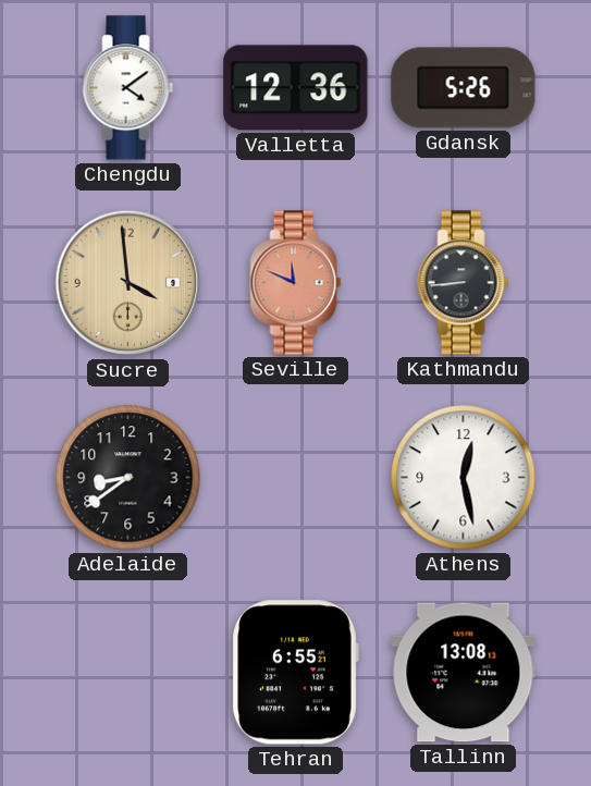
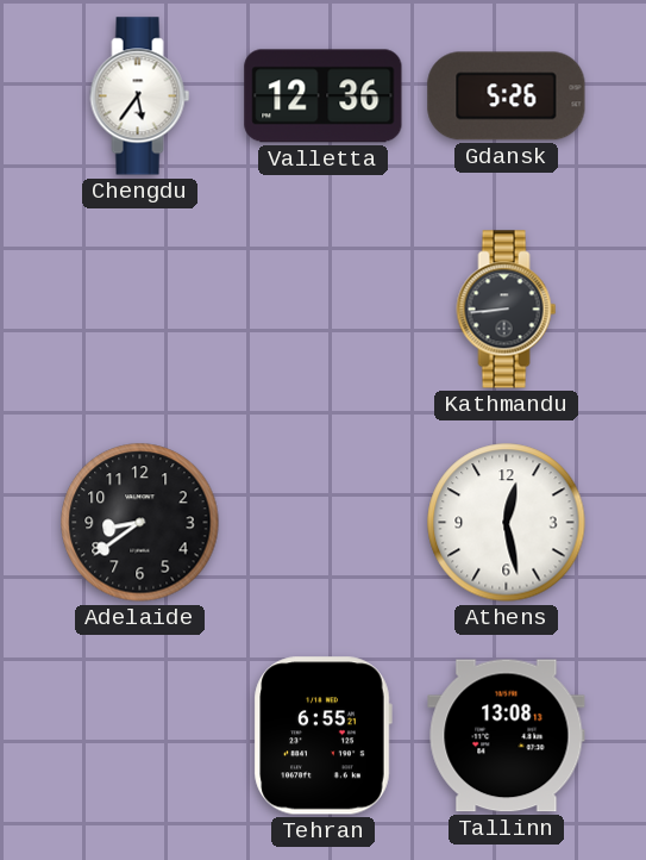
Chengdu: 4:09 -> 5:36 (140, 96)
Sucre: 3:59 -> none (128, 283)
Seville: 11:49 -> none (296, 283)
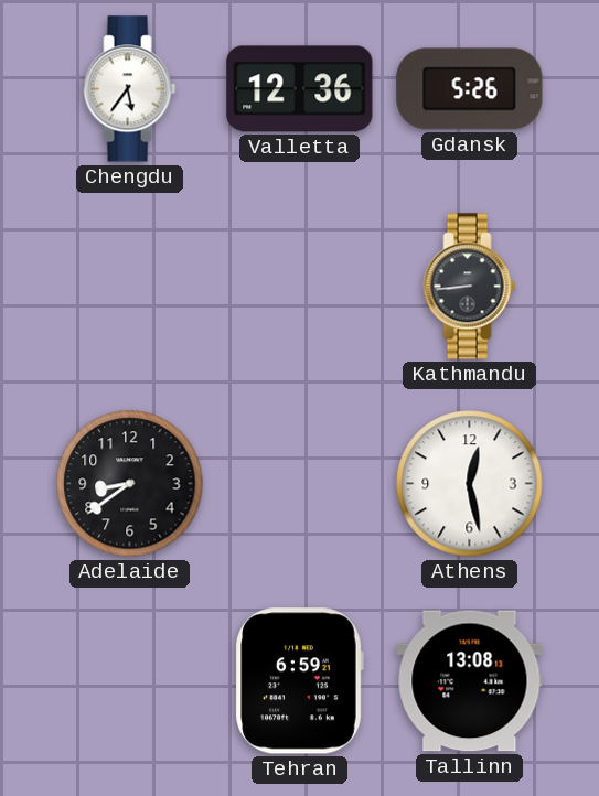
Tehran: 6:55 -> 6:59 (299, 681)
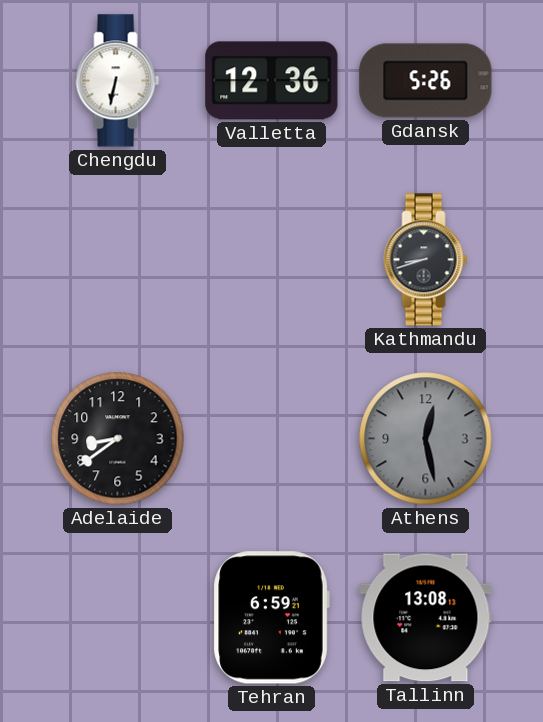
Chengdu: 5:36 -> 6:32 (118, 81)
Kathmandu: 8:44 -> 8:42 (426, 260)
Athens dial: white -> grey (426, 439)
